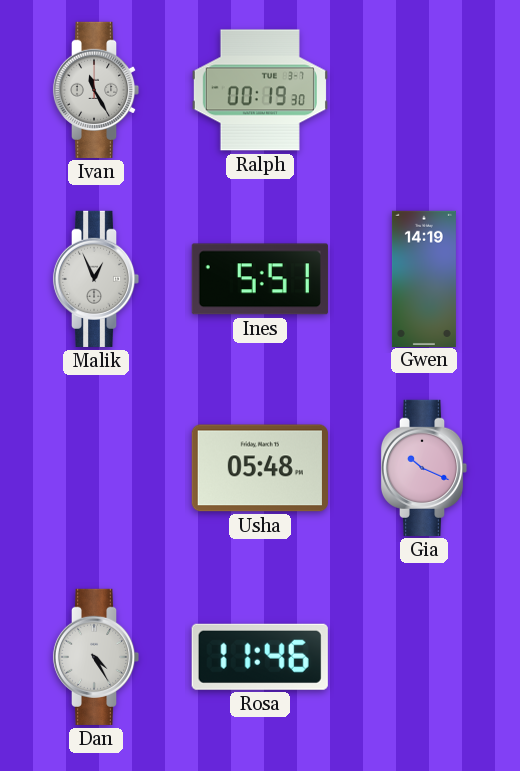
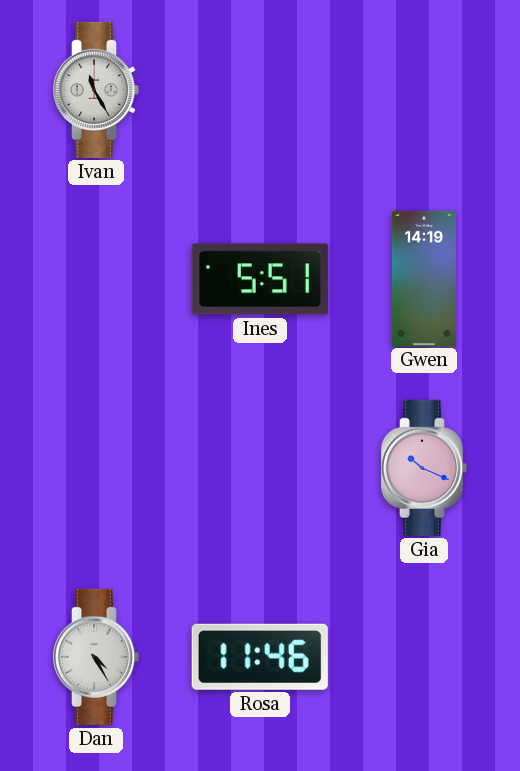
Ralph: 00:19 -> none (260, 90)
Malik: 12:56 -> none (96, 279)
Usha: 05:48 -> none (260, 468)
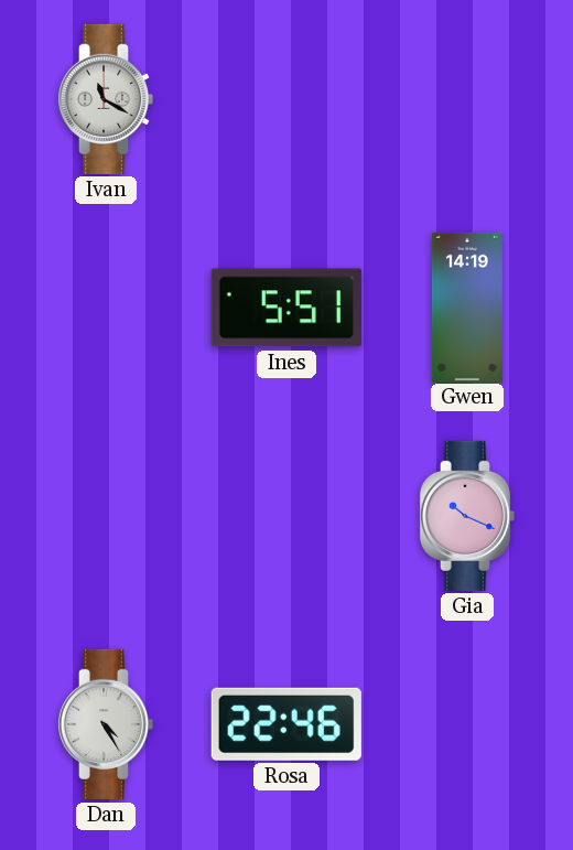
Ivan: 11:25 -> 11:20 (106, 99)
Rosa: 11:46 -> 22:46 (286, 724)
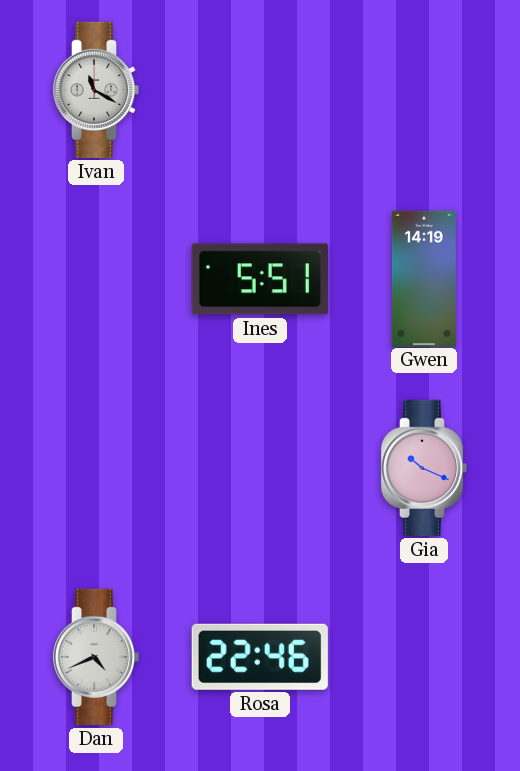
Dan: 4:25 -> 4:41 (96, 657)
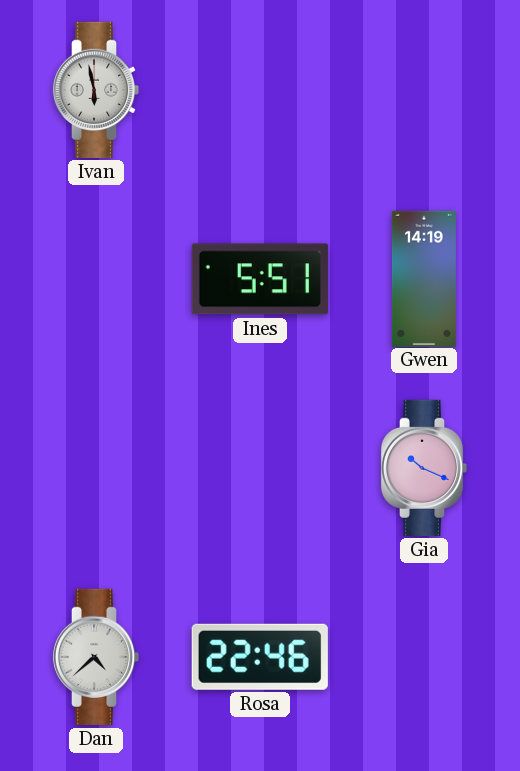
Ivan: 11:20 -> 5:58 (96, 90)
Dan: 4:41 -> 4:38 (96, 657)
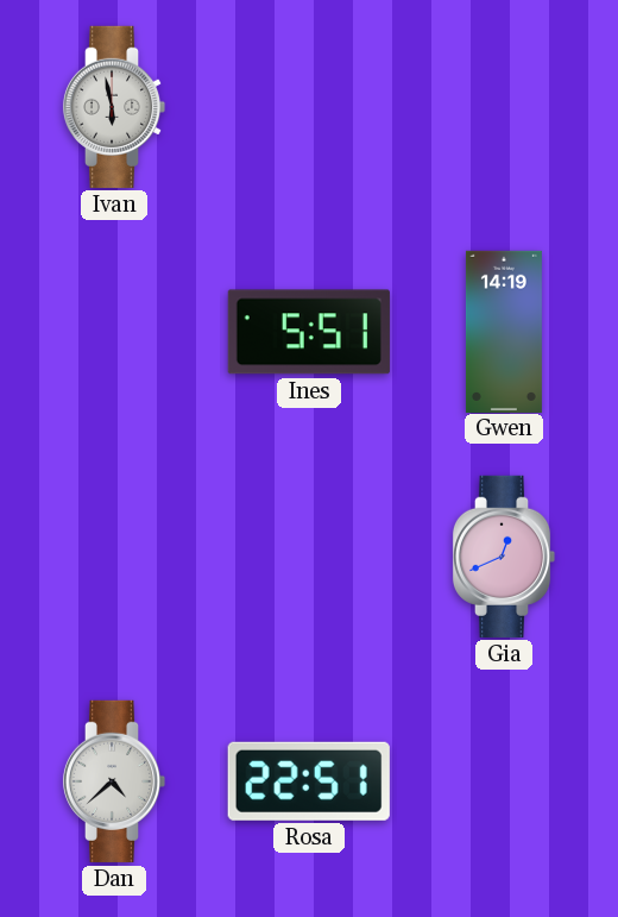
Gia: 10:19 -> 12:41 (504, 557)
Rosa: 22:46 -> 22:51 (309, 781)
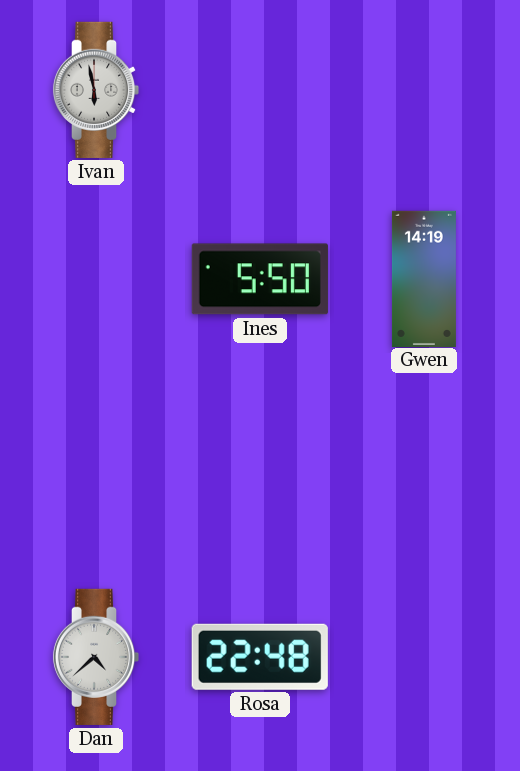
Ines: 5:51 -> 5:50 (260, 279)
Gia: 12:41 -> none (504, 557)
Rosa: 22:51 -> 22:48 (260, 657)
